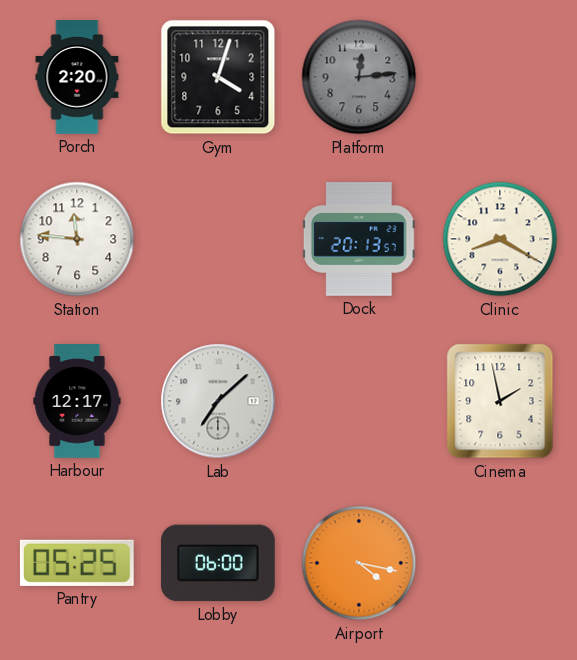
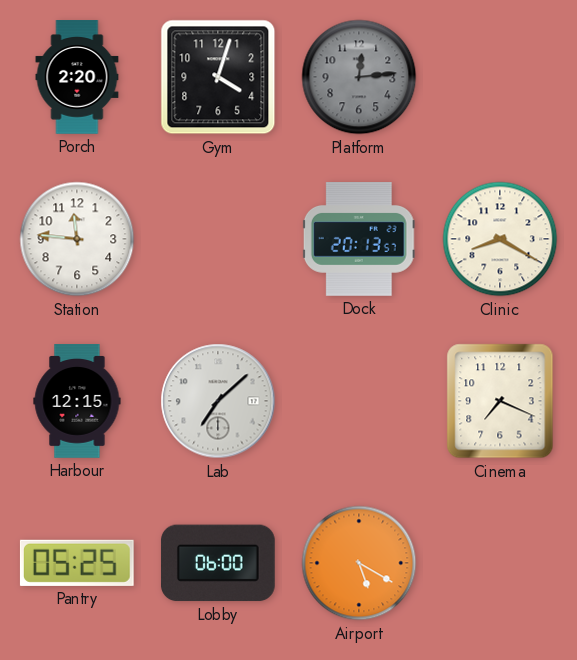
Harbour: 12:17 -> 12:15 (77, 401)
Cinema: 1:58 -> 7:19 (500, 401)
Airport: 4:17 -> 5:20 (359, 563)
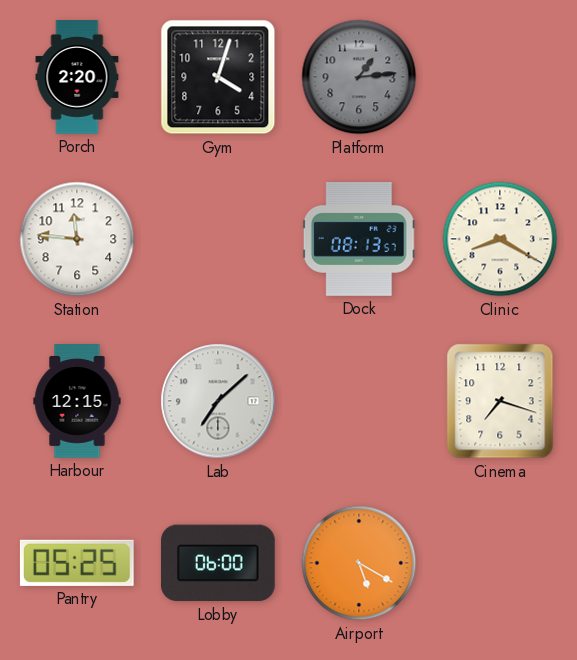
Platform: 12:14 -> 1:14 (359, 77)
Dock: 20:13 -> 08:13 (359, 239)
Cinema: 7:19 -> 7:18 (500, 401)
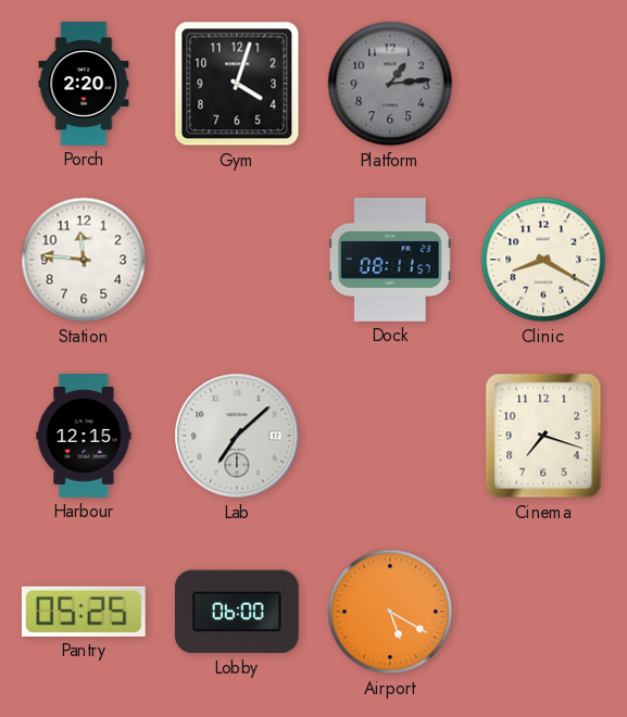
Dock: 08:13 -> 08:11 (390, 260)
